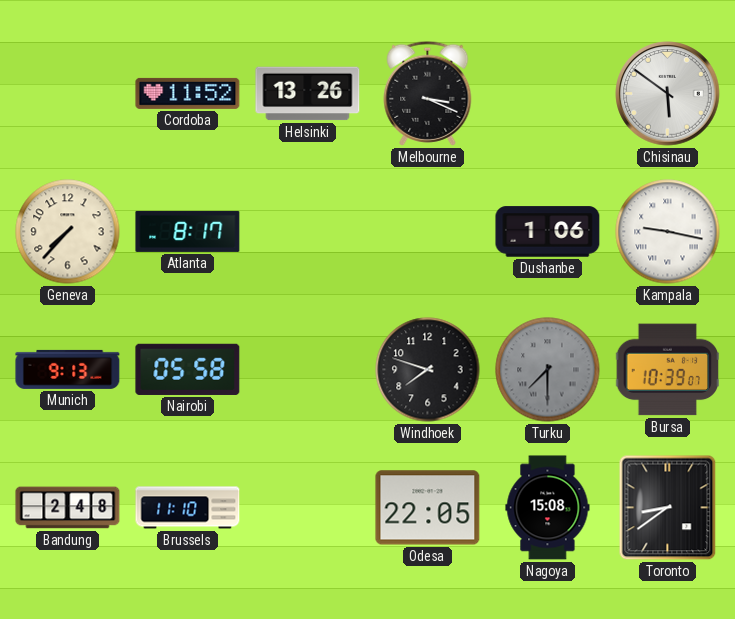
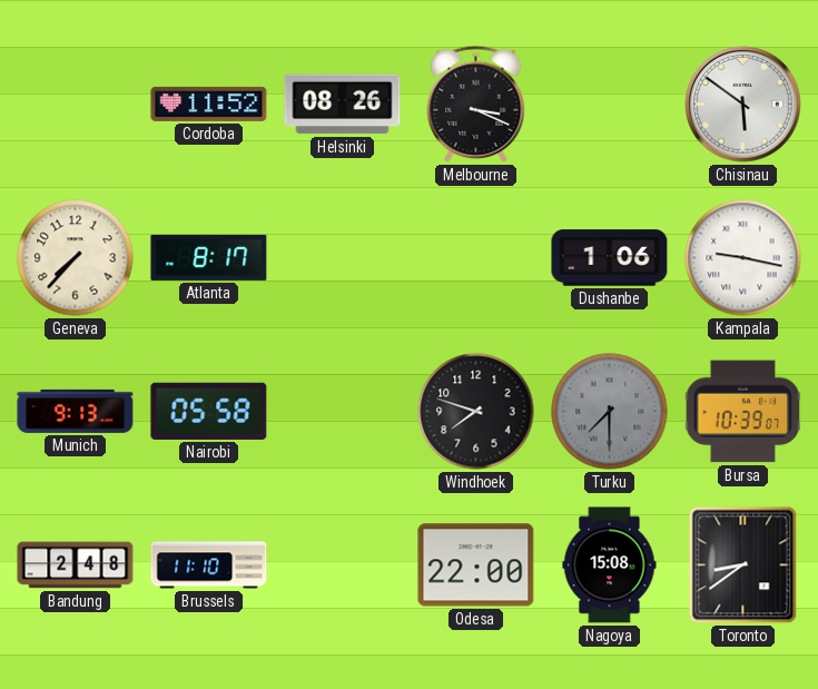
Helsinki: 13:26 -> 08:26 (343, 105)
Odesa: 22:05 -> 22:00 (476, 565)
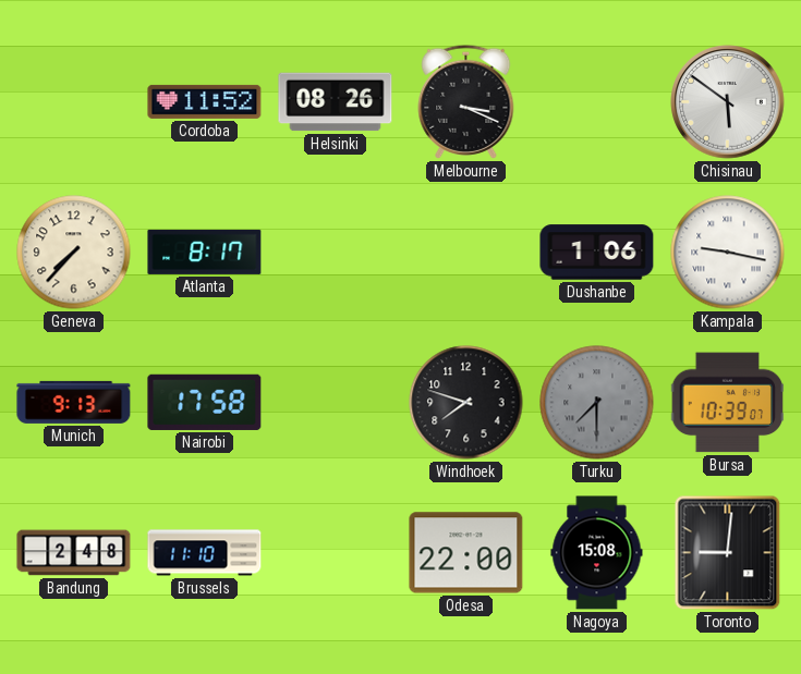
Nairobi: 05:58 -> 17:58 (205, 402)
Toronto: 8:39 -> 9:01 (728, 553)
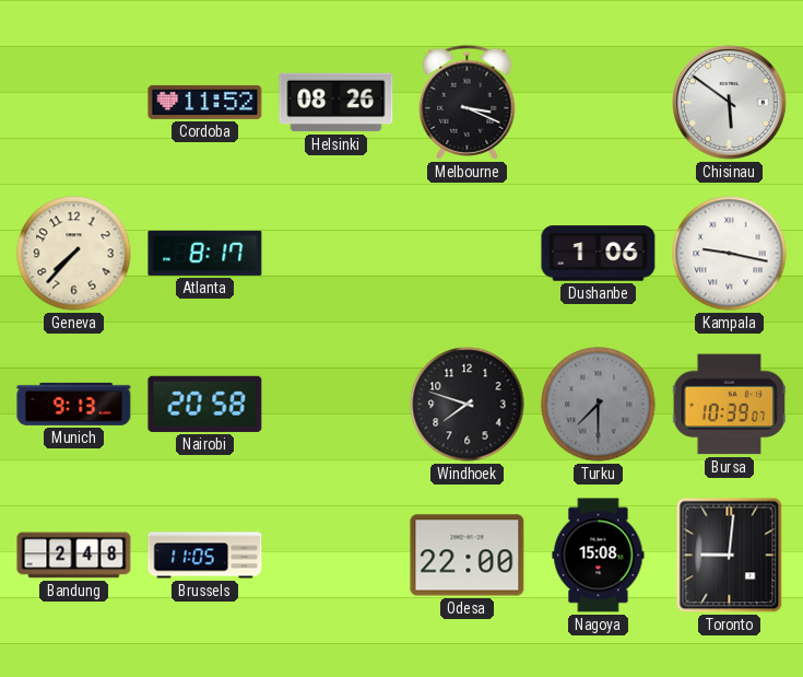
Nairobi: 17:58 -> 20:58 (205, 404)
Brussels: 11:10 -> 11:05 (205, 556)
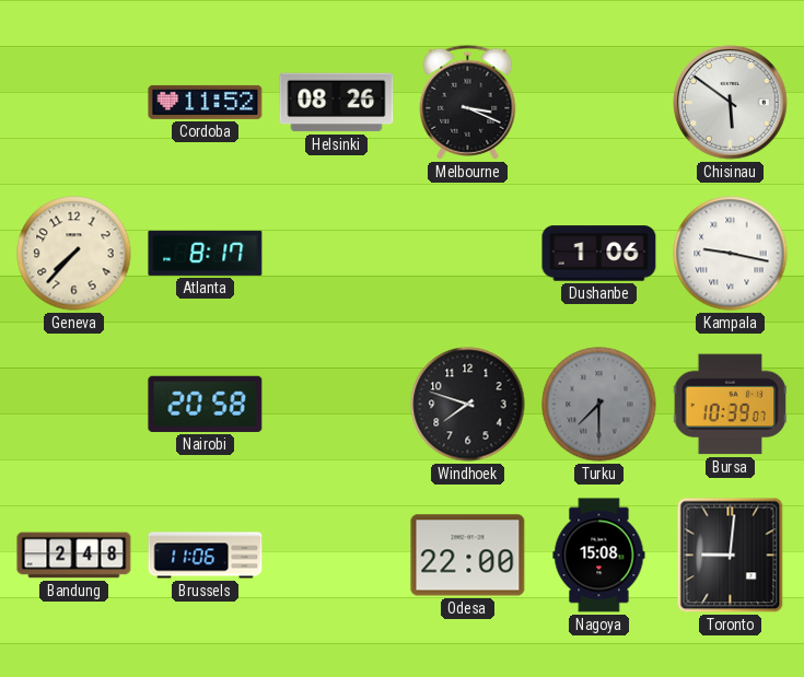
Munich: 9:13 -> none (74, 404)
Brussels: 11:05 -> 11:06 (206, 556)
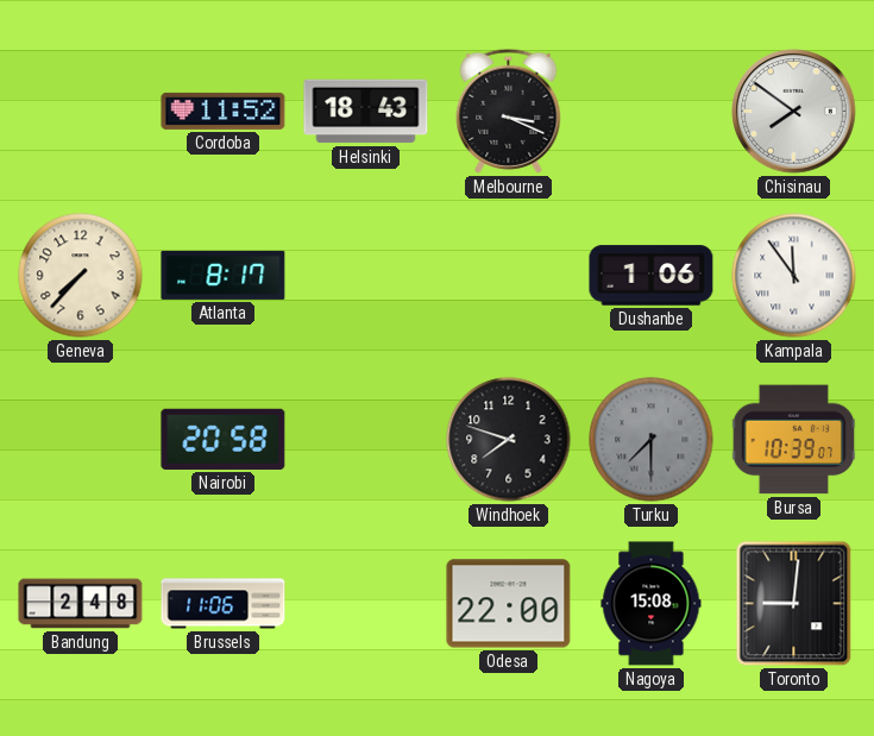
Helsinki: 08:26 -> 18:43 (366, 112)
Chisinau: 5:51 -> 7:51 (794, 112)
Kampala: 9:17 -> 11:54 (794, 276)
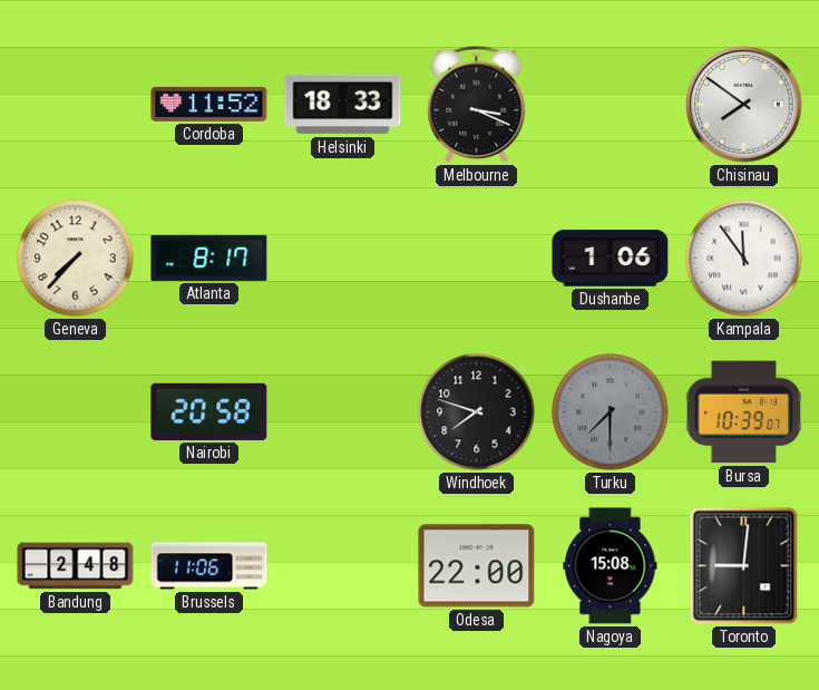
Helsinki: 18:43 -> 18:33 (343, 105)
